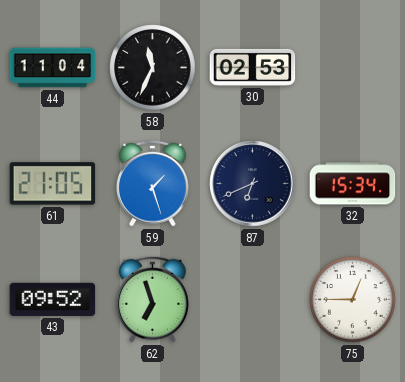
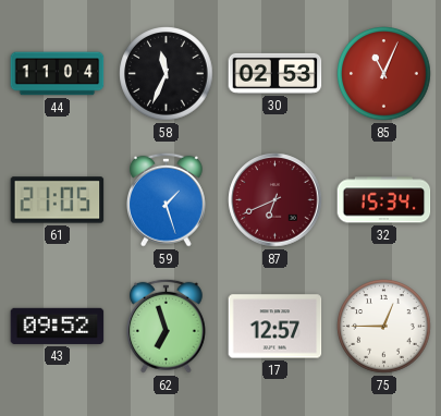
85: none -> 11:04 (384, 74)
87 dial: navy -> burgundy (275, 200)
17: none -> 12:57 (275, 327)
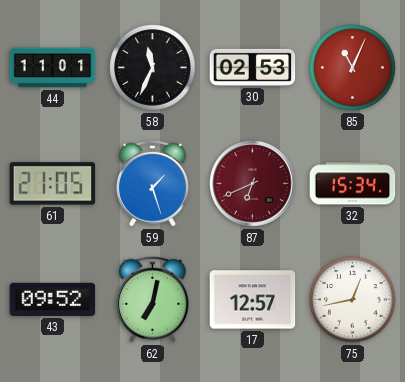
44: 11:04 -> 11:01 (53, 68)
62: 6:57 -> 7:02 (152, 299)
75: 12:45 -> 12:43 (353, 300)
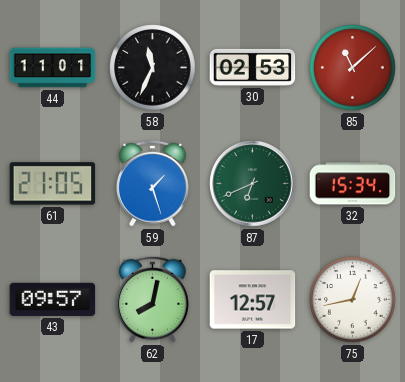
85: 11:04 -> 11:08 (353, 68)
87 dial: burgundy -> green (253, 184)
43: 09:52 -> 09:57 (53, 299)
62: 7:02 -> 8:02 (152, 299)
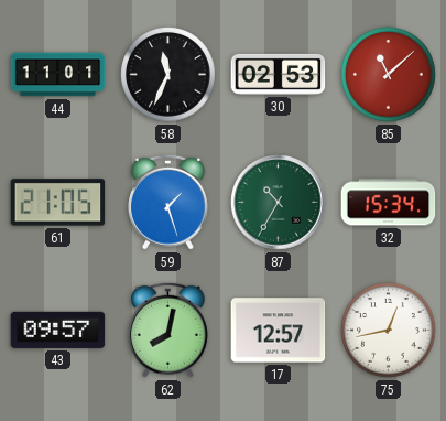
87: 6:41 -> 10:35 (279, 203)
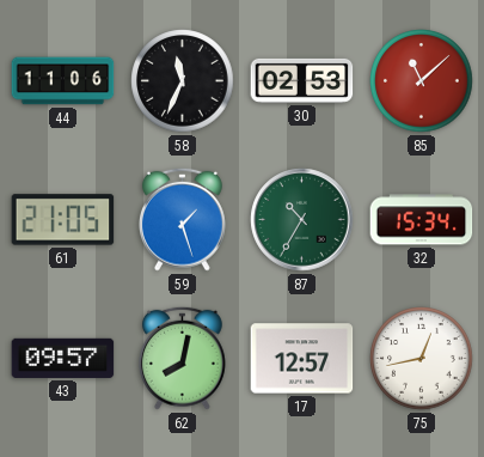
44: 11:01 -> 11:06 (63, 81)
